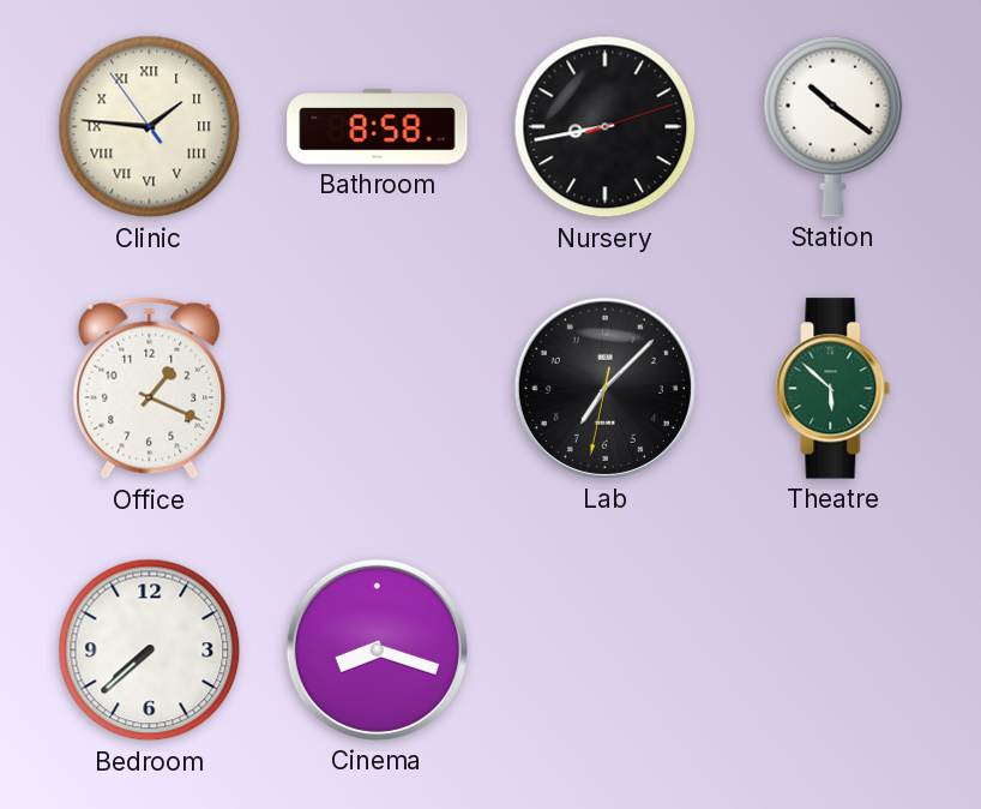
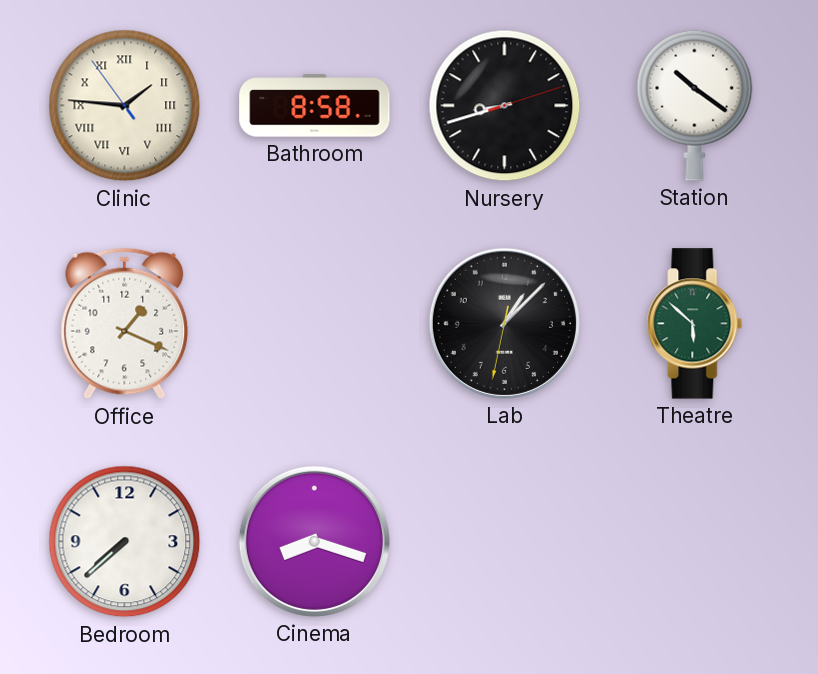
Nursery: 8:43 -> 8:42 (505, 106)
Lab: 7:07 -> 1:07 (504, 323)
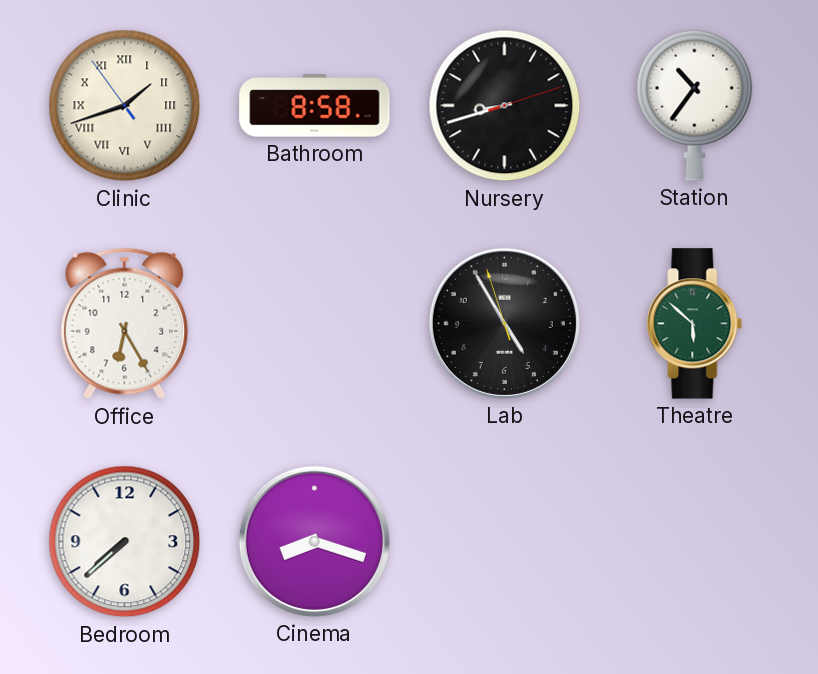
Clinic: 1:45 -> 1:41 (125, 106)
Station: 10:21 -> 10:36 (695, 105)
Office: 1:19 -> 6:25 (125, 324)
Lab: 1:07 -> 4:54 (504, 323)
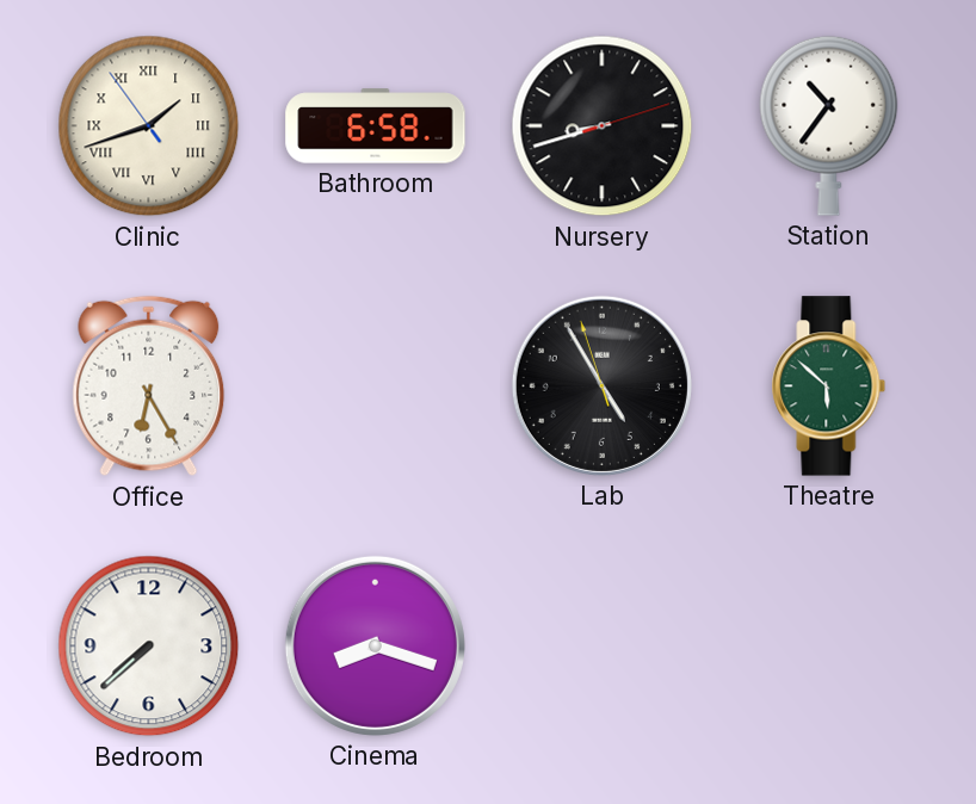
Bathroom: 8:58 -> 6:58 (376, 126)
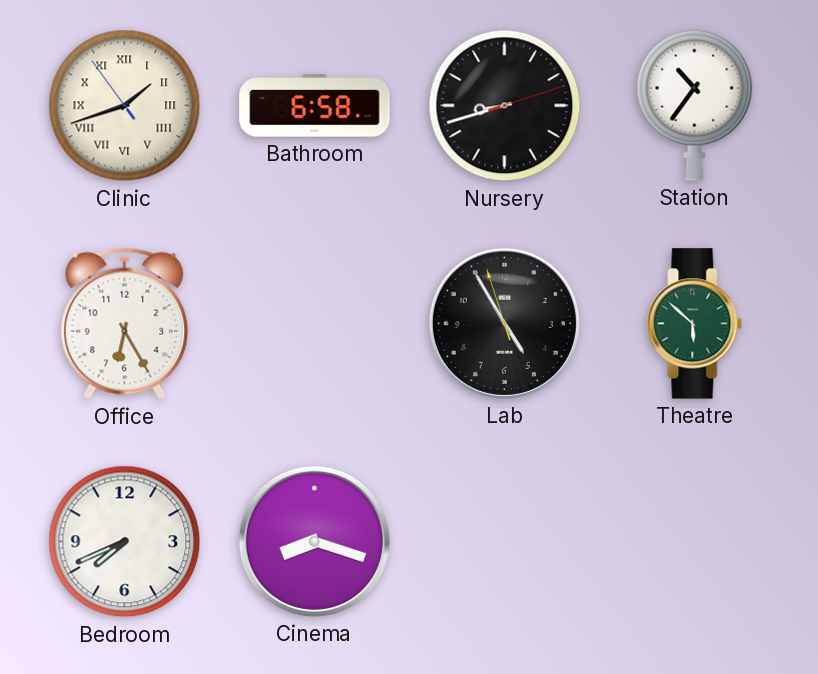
Bedroom: 7:38 -> 7:41 (125, 542)
